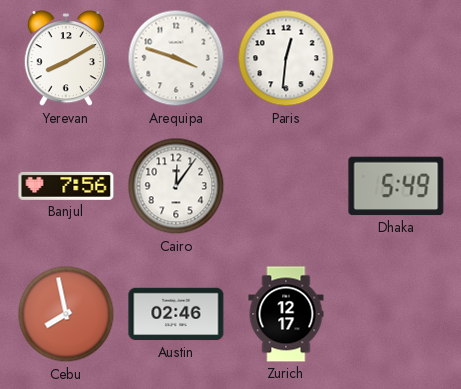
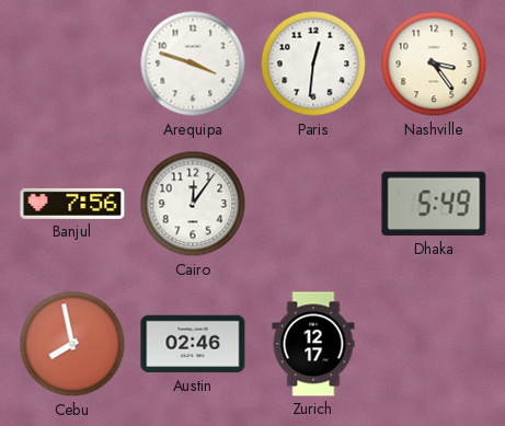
Yerevan: 8:10 -> none (65, 59)
Nashville: none -> 3:24 (434, 64)
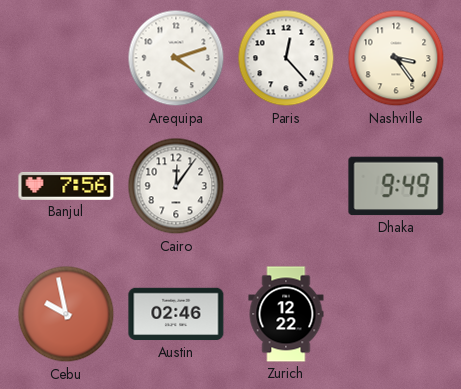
Arequipa: 3:48 -> 4:12 (176, 58)
Paris: 12:31 -> 12:23 (286, 58)
Dhaka: 5:49 -> 9:49 (396, 186)
Cebu: 7:58 -> 9:58 (66, 314)
Zurich: 12:17 -> 12:22 (286, 314)
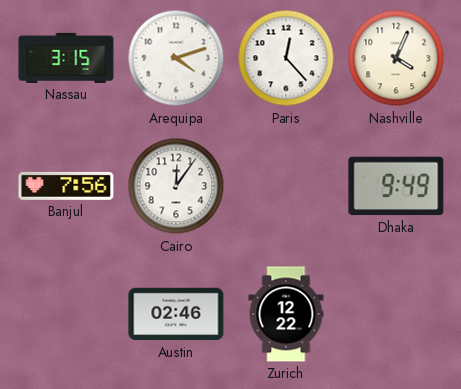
Nassau: none -> 3:15 (66, 58)
Nashville: 3:24 -> 4:04 (396, 58)
Cebu: 9:58 -> none (66, 314)
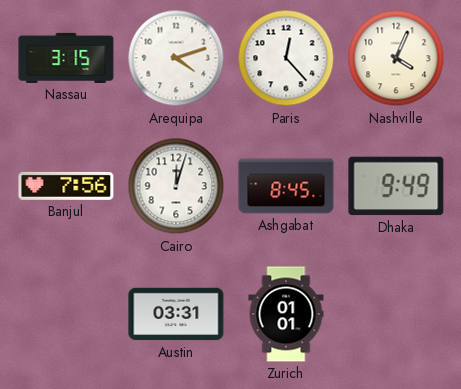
Cairo: 12:06 -> 12:03 (176, 186)
Ashgabat: none -> 8:45 (286, 186)
Austin: 02:46 -> 03:31 (176, 314)
Zurich: 12:22 -> 01:01 (286, 314)
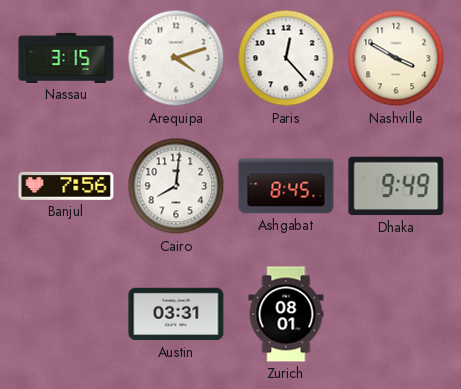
Nashville: 4:04 -> 3:50 (396, 58)
Cairo: 12:03 -> 8:01 (176, 186)
Zurich: 01:01 -> 08:01 (286, 314)
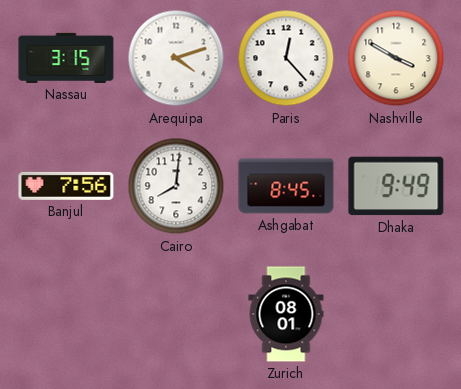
Austin: 03:31 -> none (176, 314)
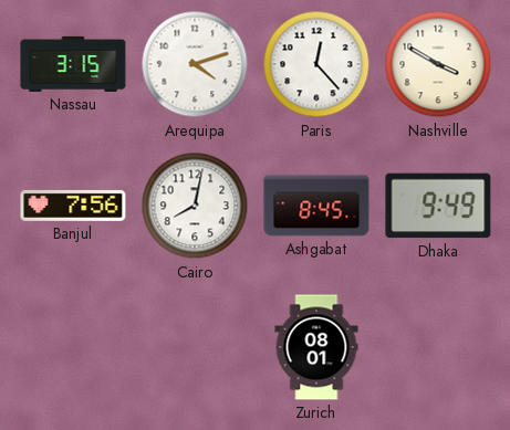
Cairo: 8:01 -> 8:02 (195, 206)
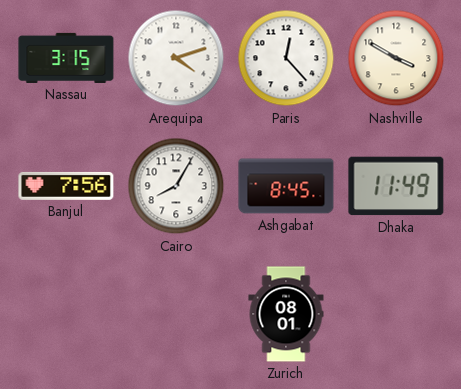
Cairo: 8:02 -> 8:05 (176, 186)
Dhaka: 9:49 -> 11:49 (396, 186)
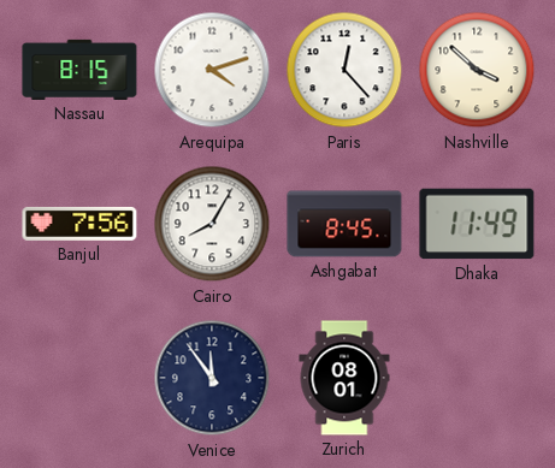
Nassau: 3:15 -> 8:15 (79, 70)
Nashville: 3:50 -> 3:52 (477, 70)
Venice: none -> 11:54 (212, 378)
